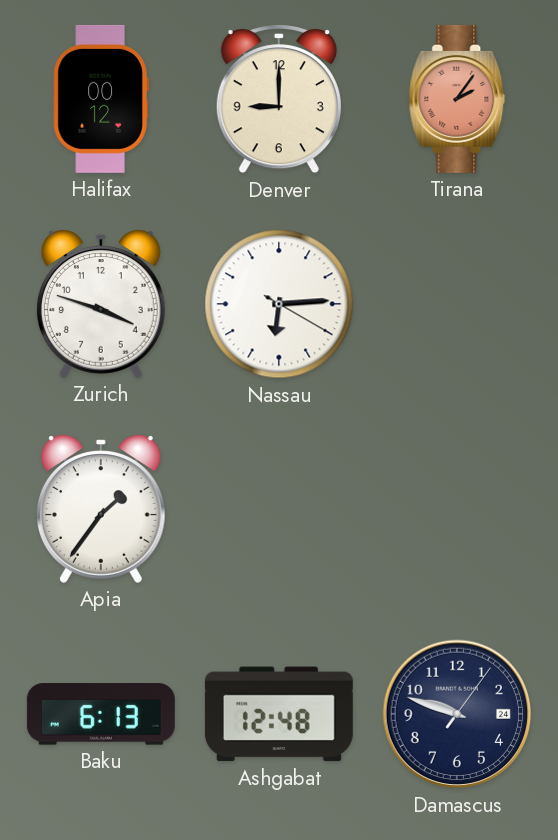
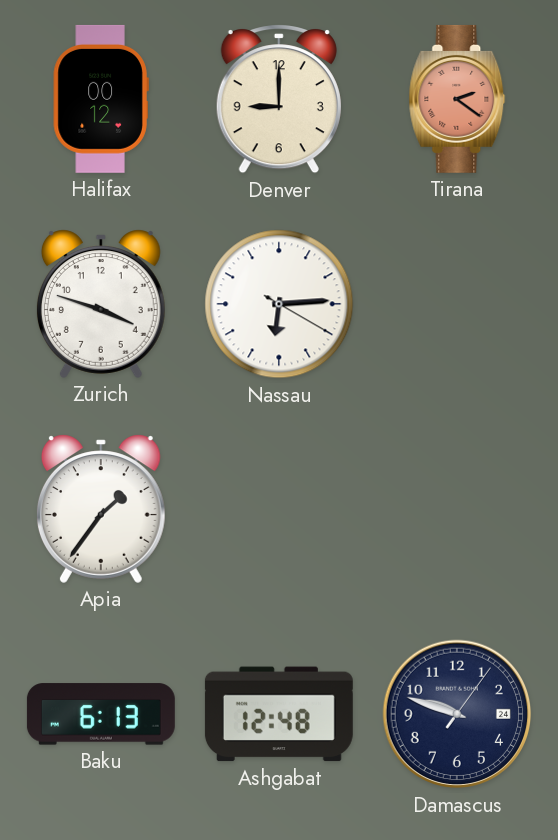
Tirana: 2:06 -> 2:21 (457, 99)
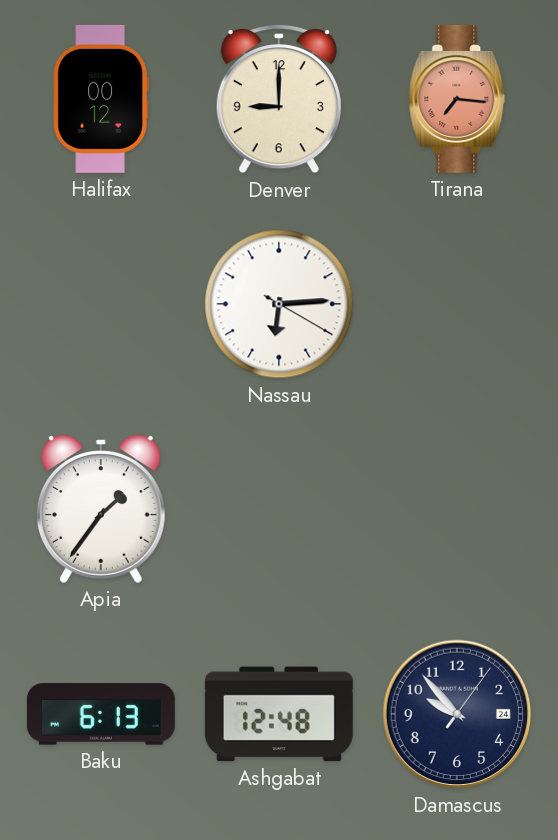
Tirana: 2:21 -> 7:16 (457, 99)
Zurich: 3:48 -> none (101, 304)
Damascus: 9:48 -> 9:53 (457, 714)
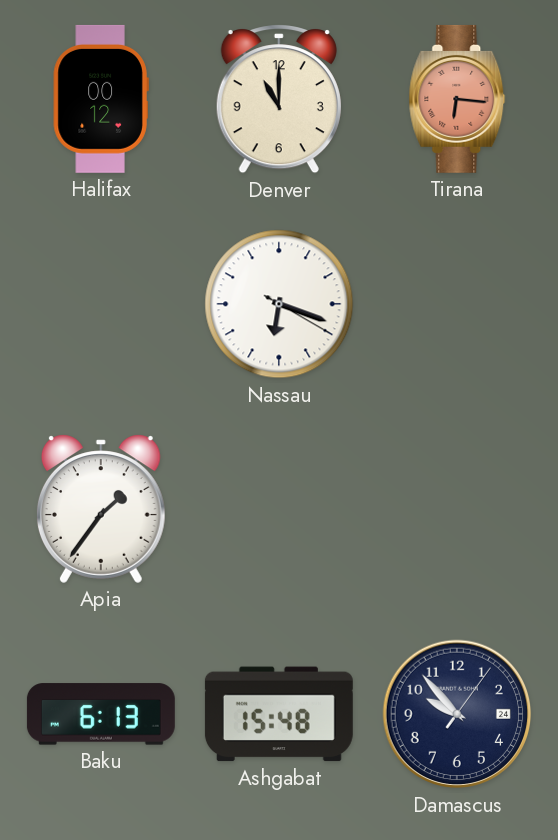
Denver: 9:00 -> 11:00 (279, 99)
Tirana: 7:16 -> 6:16 (457, 99)
Nassau: 6:14 -> 6:18 (279, 304)
Ashgabat: 12:48 -> 15:48 (279, 714)
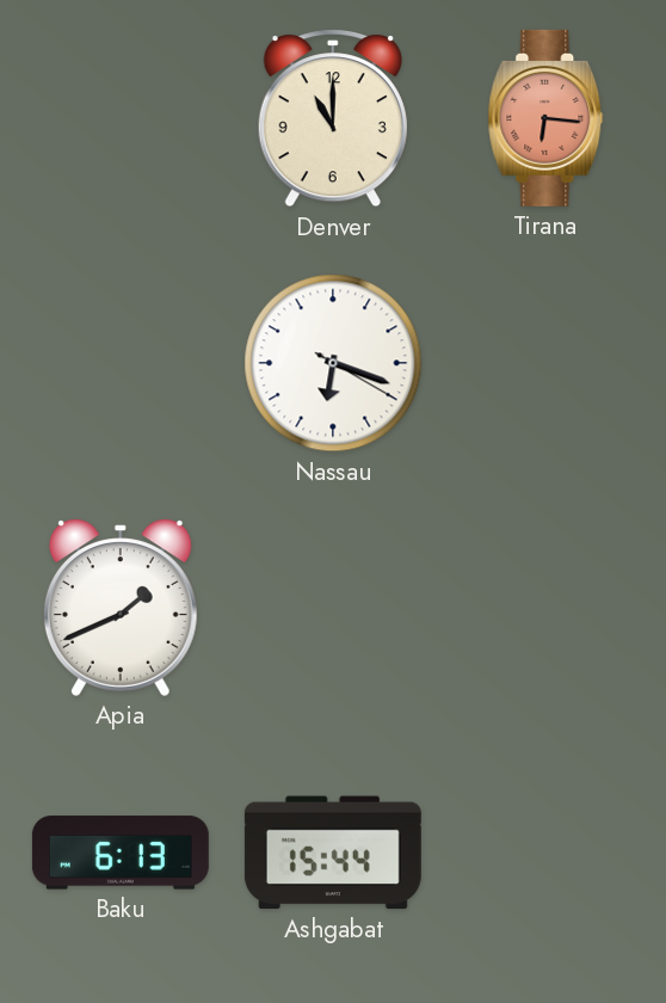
Halifax: 00:12 -> none (101, 99)
Apia: 1:36 -> 1:41 (121, 608)
Ashgabat: 15:48 -> 15:44 (333, 853)
Damascus: 9:53 -> none (457, 714)
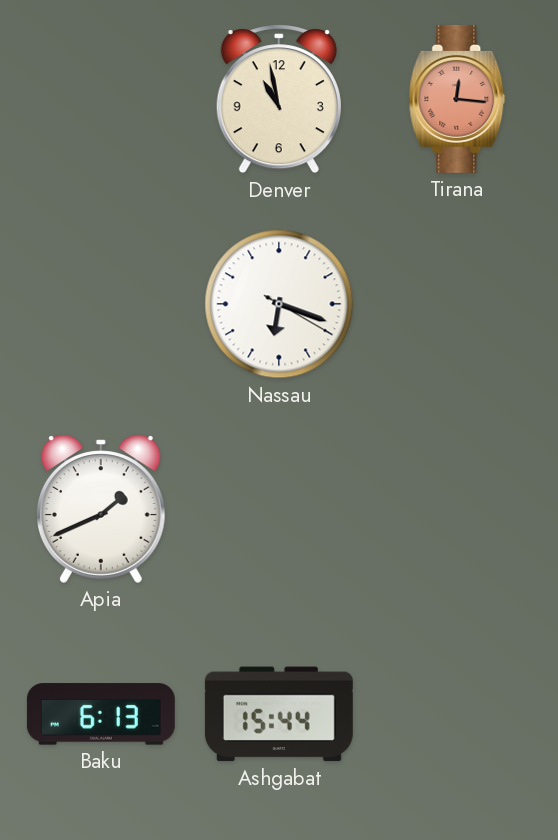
Denver: 11:00 -> 10:58 (279, 99)
Tirana: 6:16 -> 12:16 (457, 99)
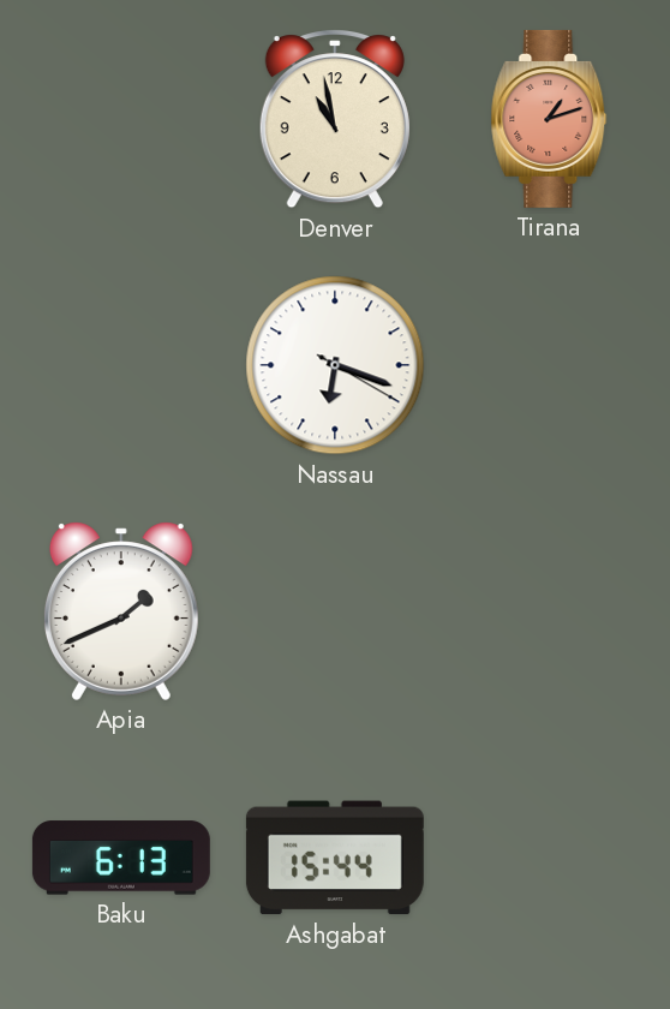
Tirana: 12:16 -> 1:12 (549, 119)
